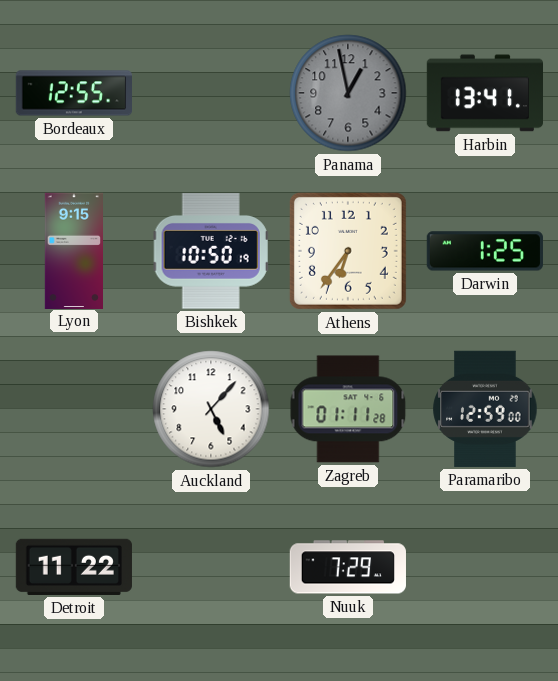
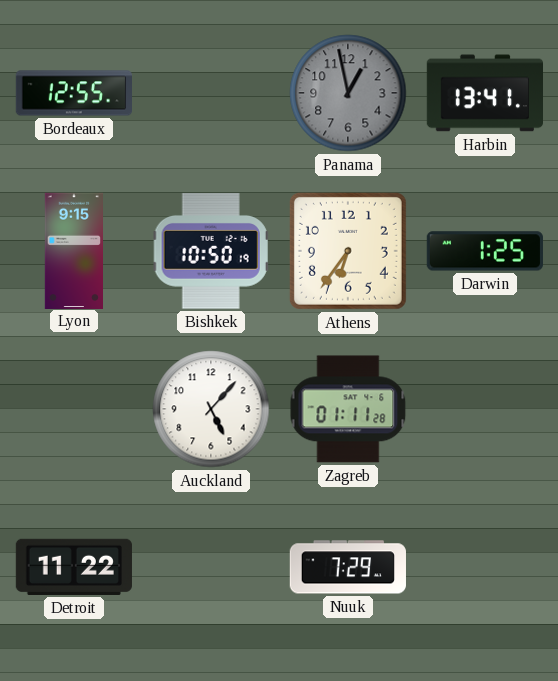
Paramaribo: 12:59 -> none (485, 409)
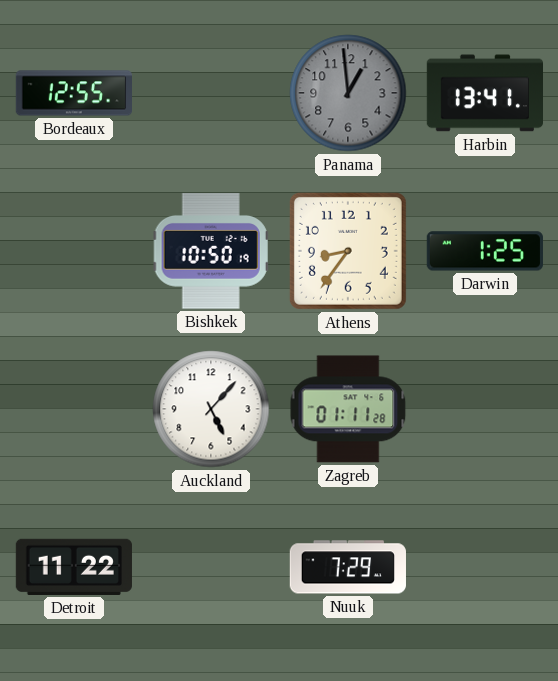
Panama: 12:58 -> 12:59 (348, 93)
Lyon: 9:15 -> none (73, 250)
Athens: 6:36 -> 8:36 (348, 251)
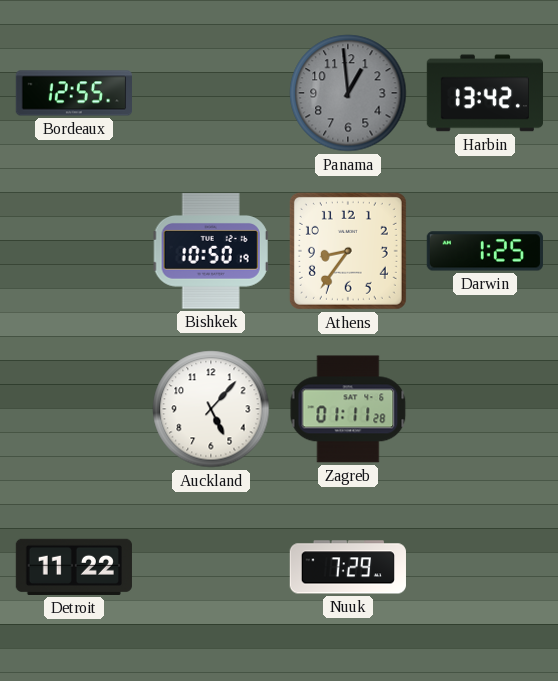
Harbin: 13:41 -> 13:42 (484, 93)
